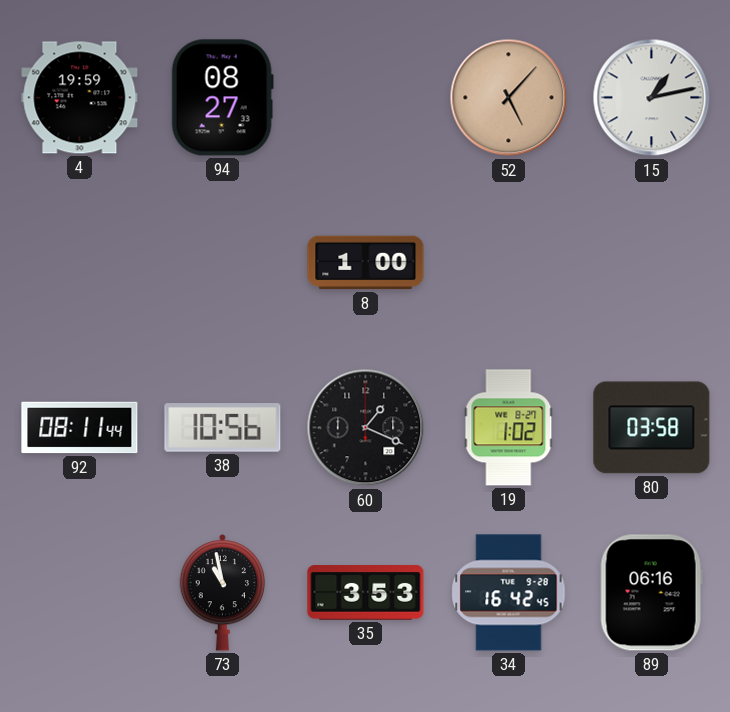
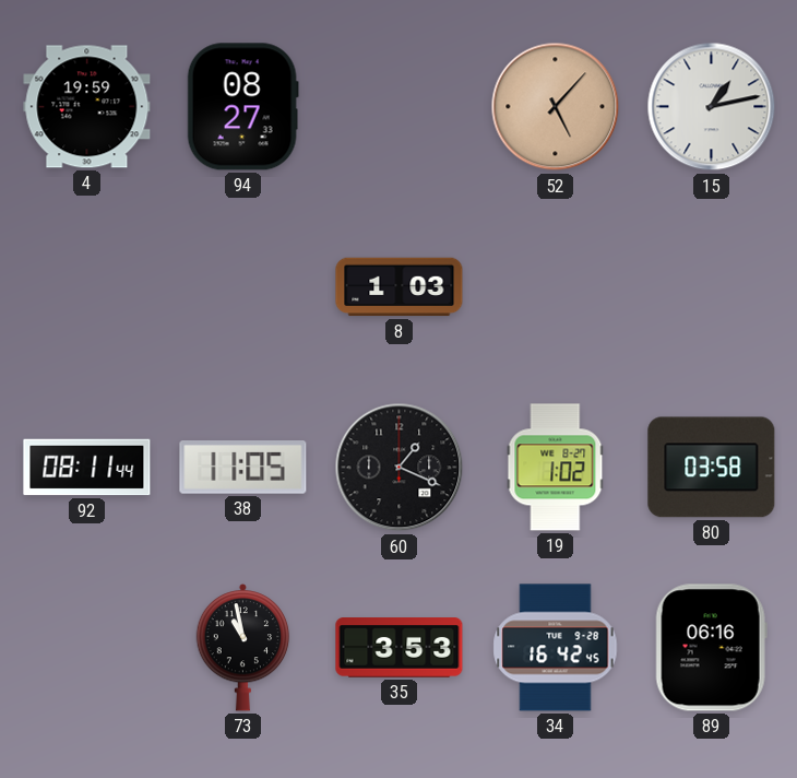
8: 1:00 -> 1:03 (400, 287)
38: 10:56 -> 11:05 (243, 468)
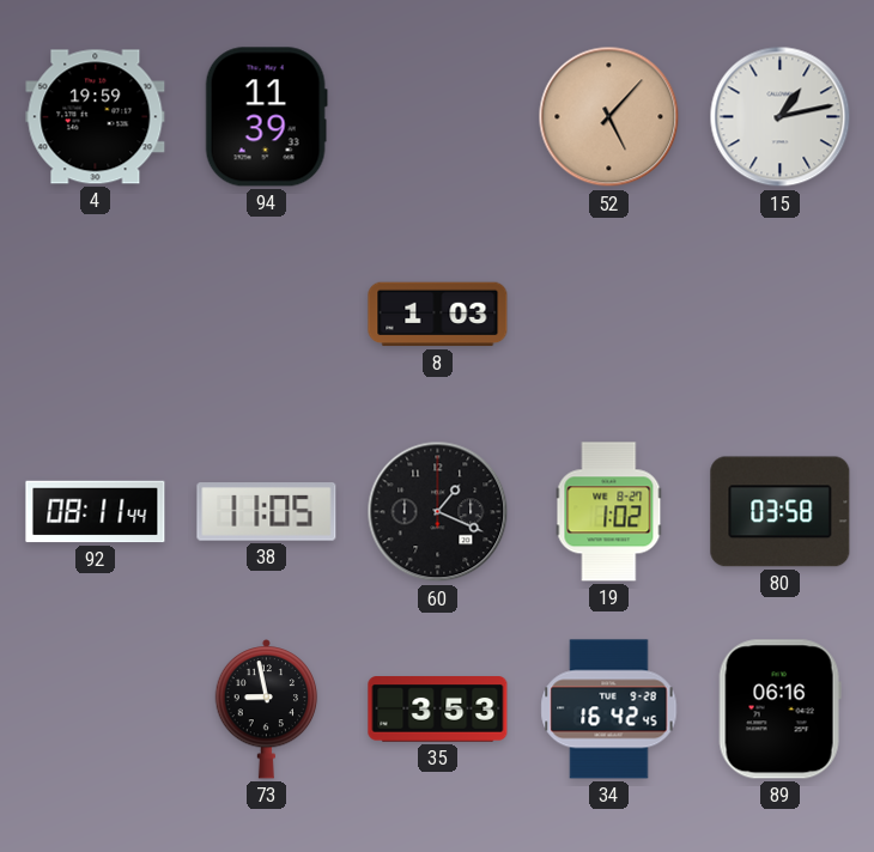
94: 08:27 -> 11:39 (266, 117)
73: 10:58 -> 8:58 (267, 710)
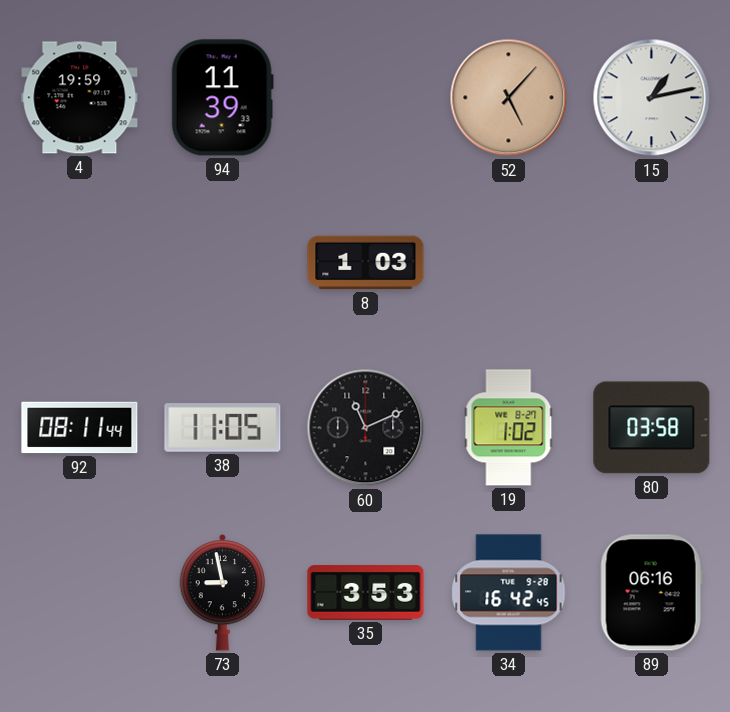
60: 1:19 -> 11:11 (366, 428)
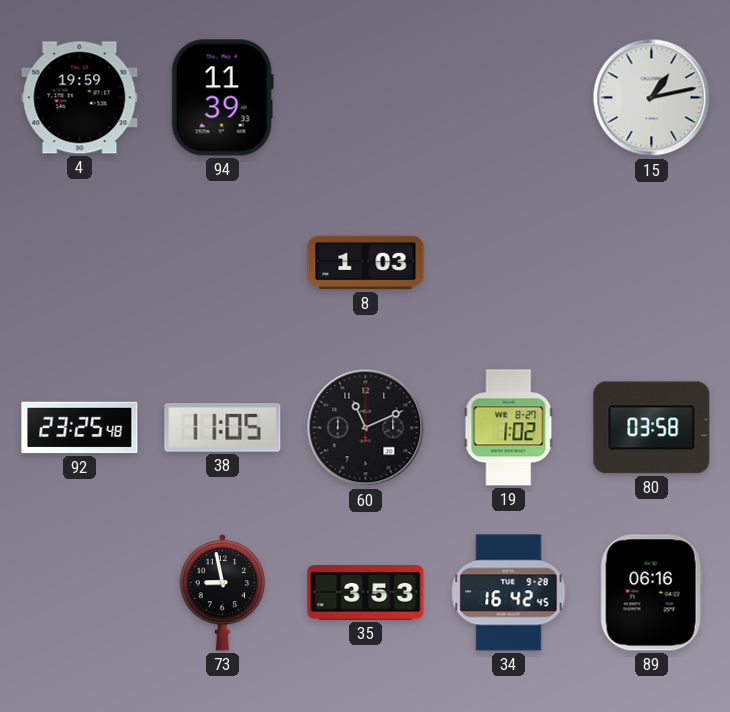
52: 5:07 -> none (509, 98)
92: 08:11 -> 23:25 (80, 428)
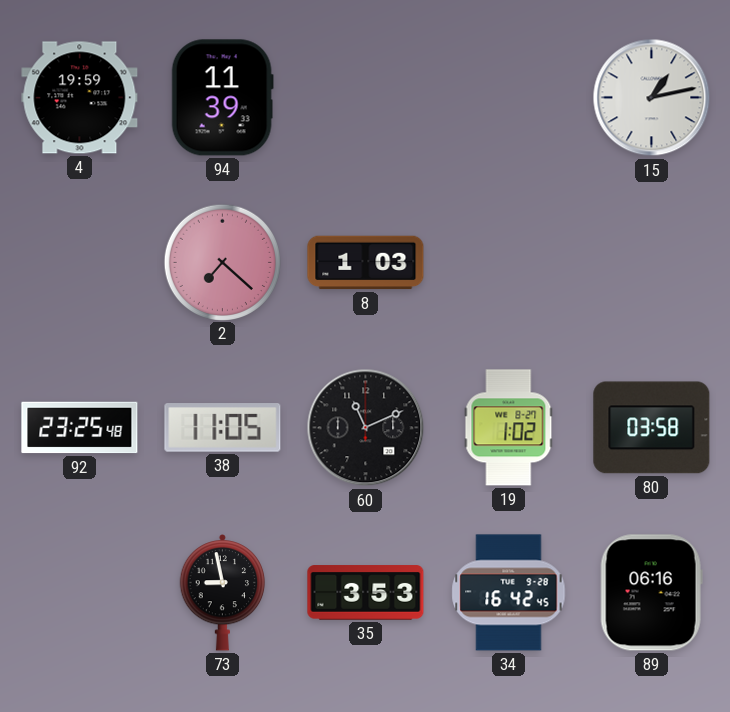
2: none -> 7:22 (222, 262)
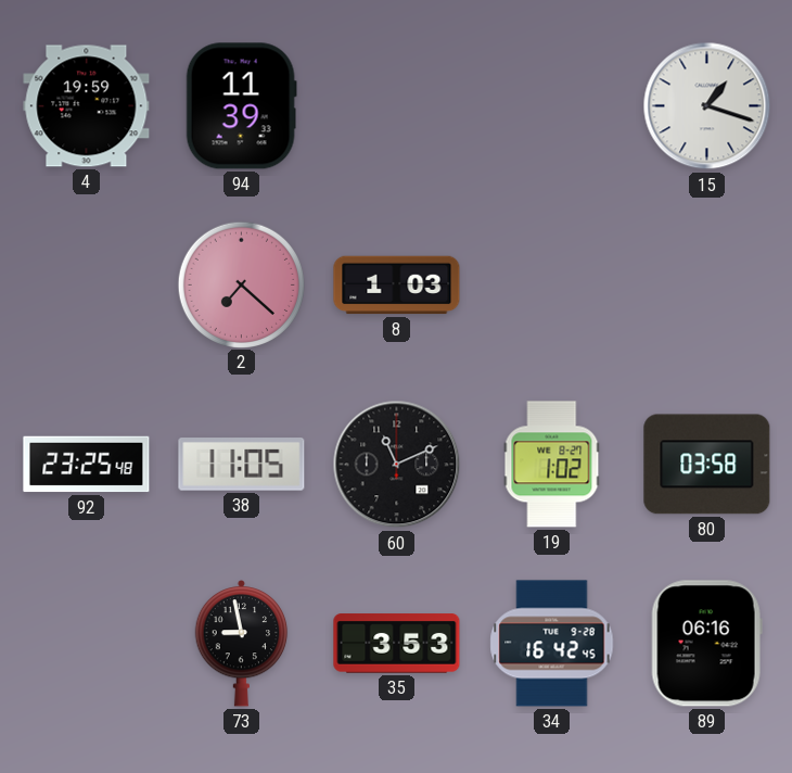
15: 1:13 -> 1:18 (707, 106)
